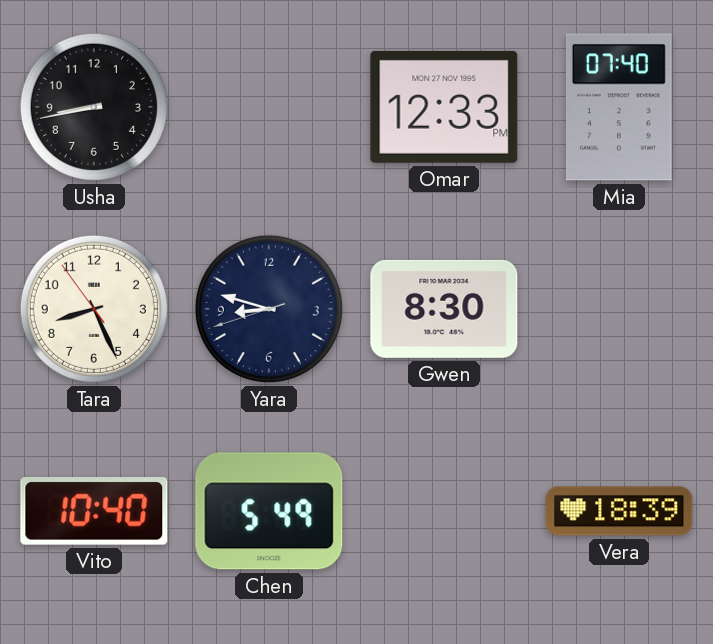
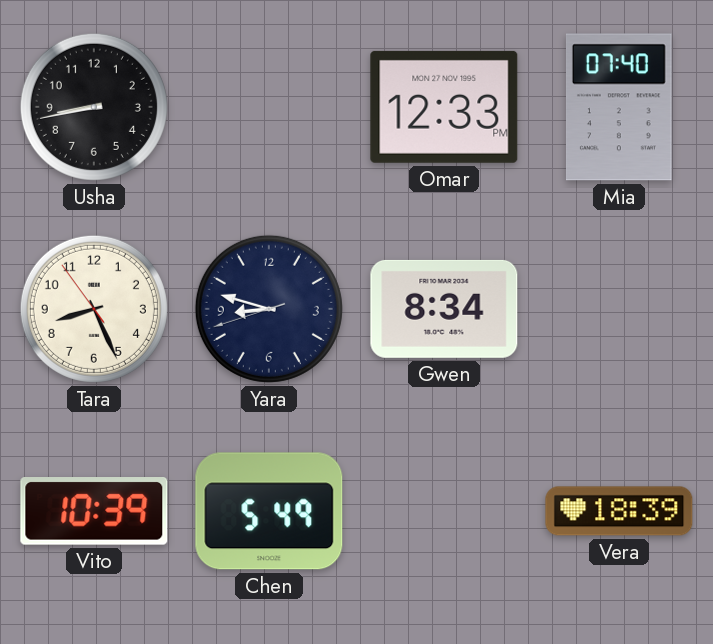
Gwen: 8:30 -> 8:34 (444, 309)
Vito: 10:40 -> 10:39 (94, 512)
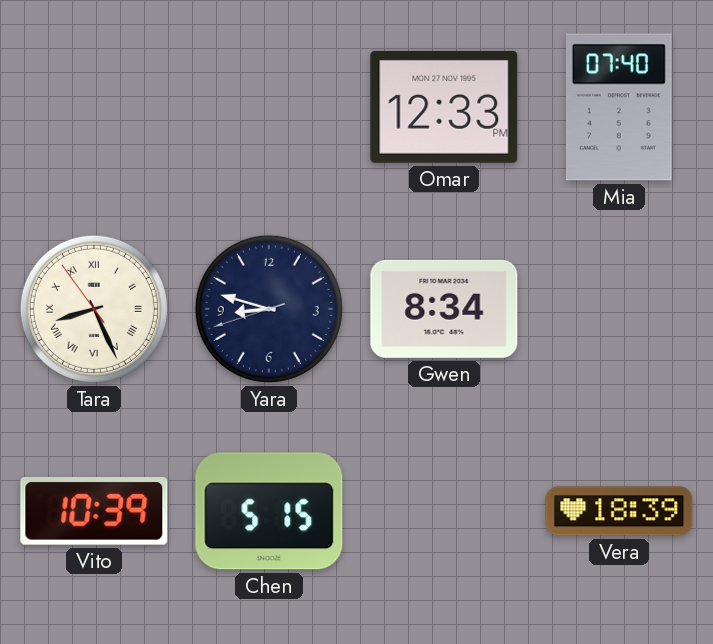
Usha: 8:43 -> none (94, 107)
Tara numerals: Arabic -> Roman (94, 309)
Chen: 5:49 -> 5:15 (269, 511)
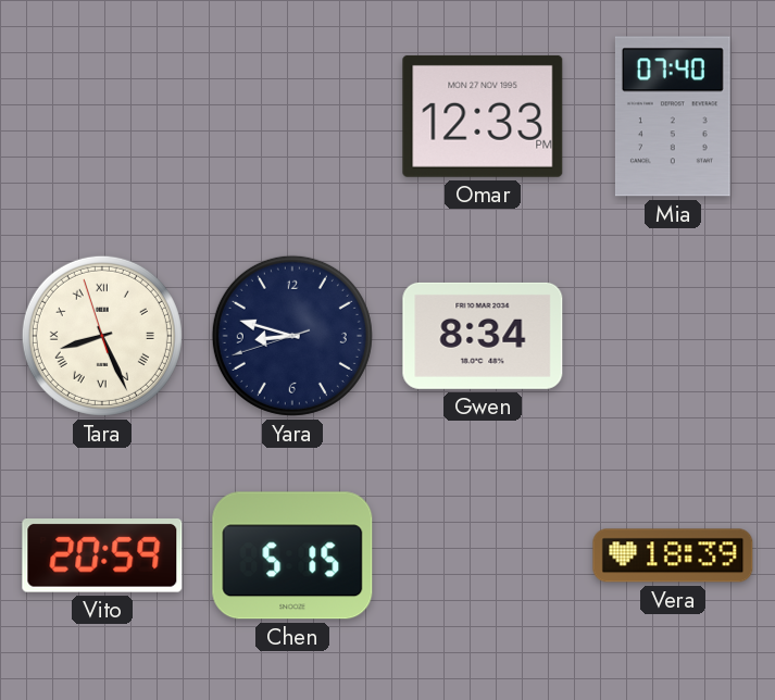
Tara: 8:25:54 -> 8:25:57 (102, 336)
Vito: 10:39 -> 20:59 (102, 557)
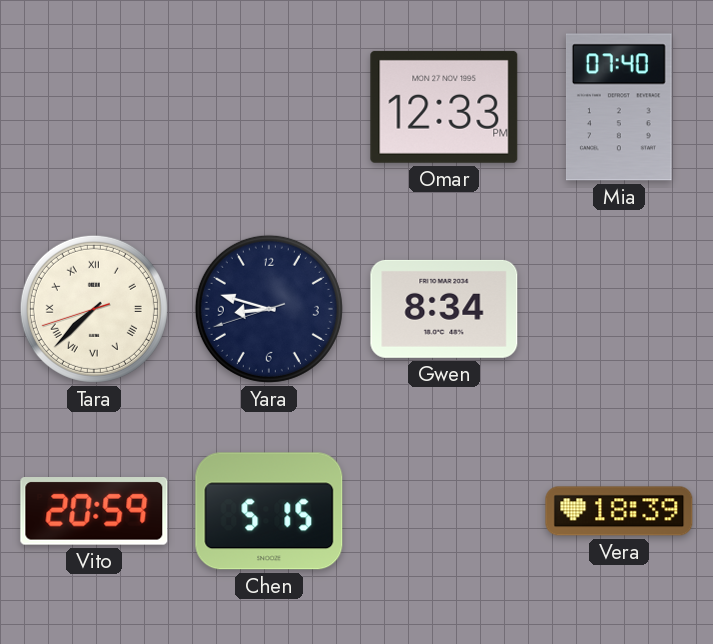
Tara: 8:25 -> 7:37 (94, 309)
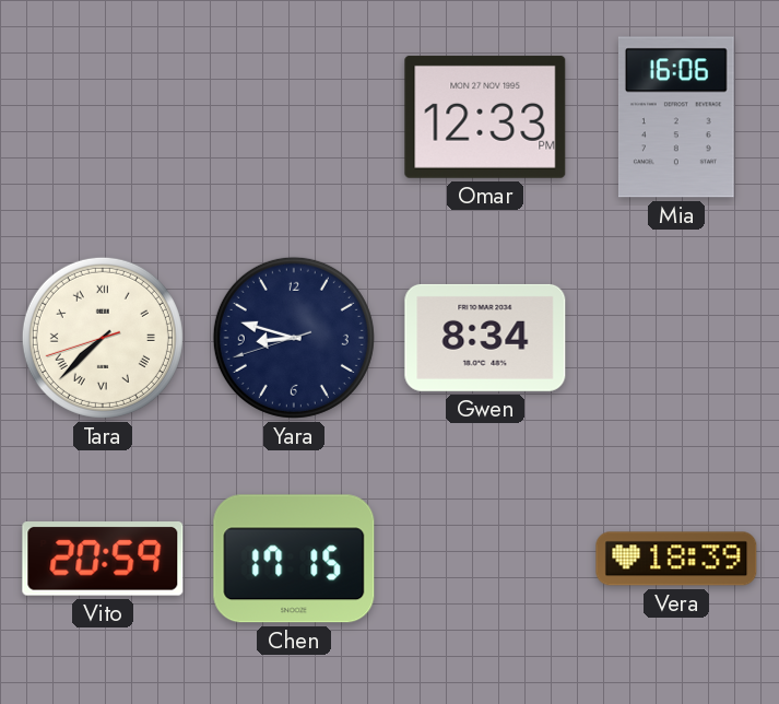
Mia: 07:40 -> 16:06 (676, 117)
Chen: 5:15 -> 17:15 (294, 559)
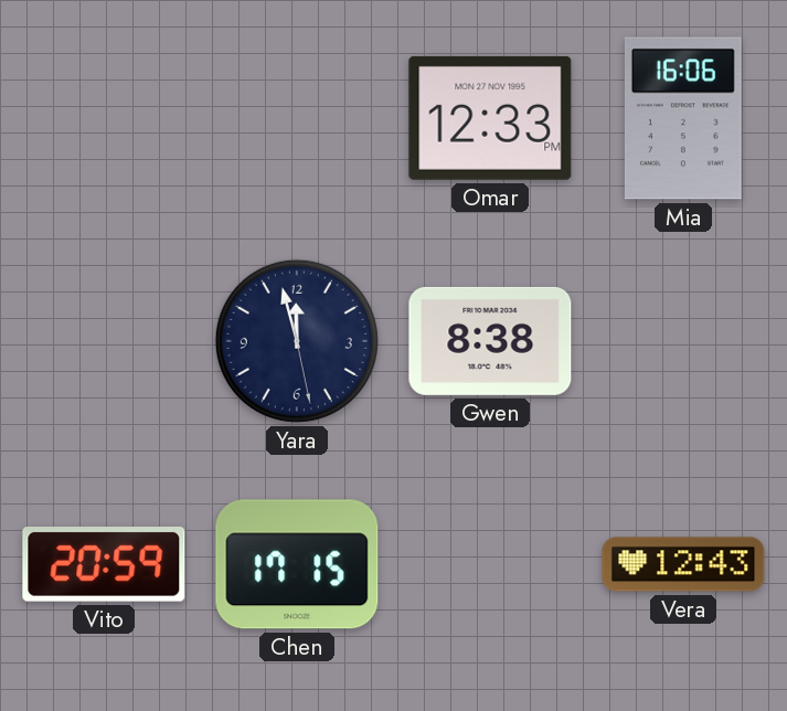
Tara: 7:37 -> none (103, 338)
Yara: 8:47 -> 11:57 (297, 341)
Gwen: 8:34 -> 8:38 (490, 341)
Vera: 18:39 -> 12:43 (683, 564)
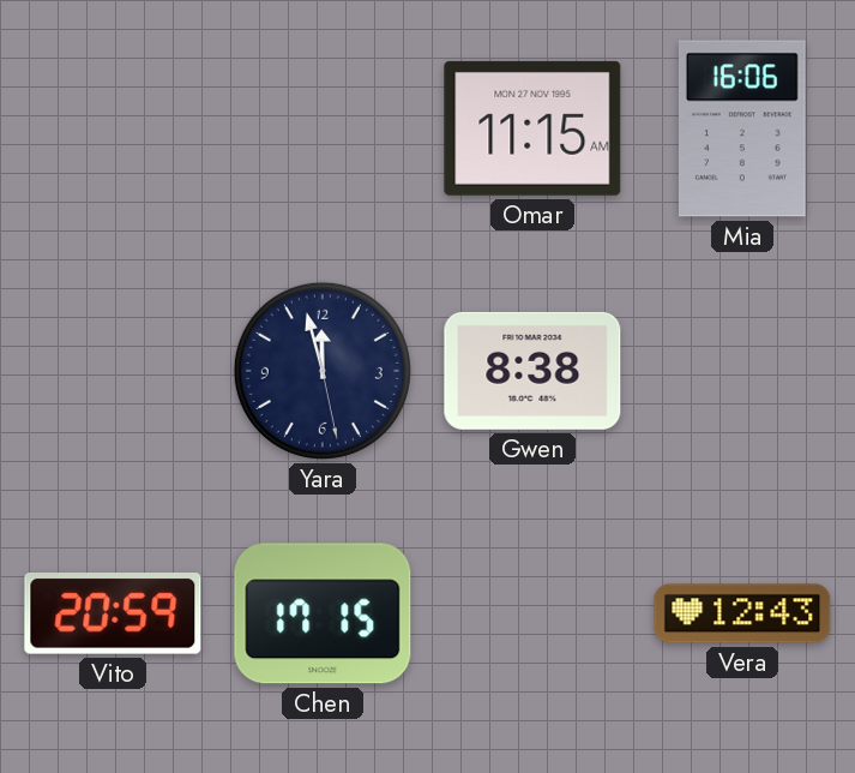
Omar: 12:33 -> 11:15 (532, 128)
